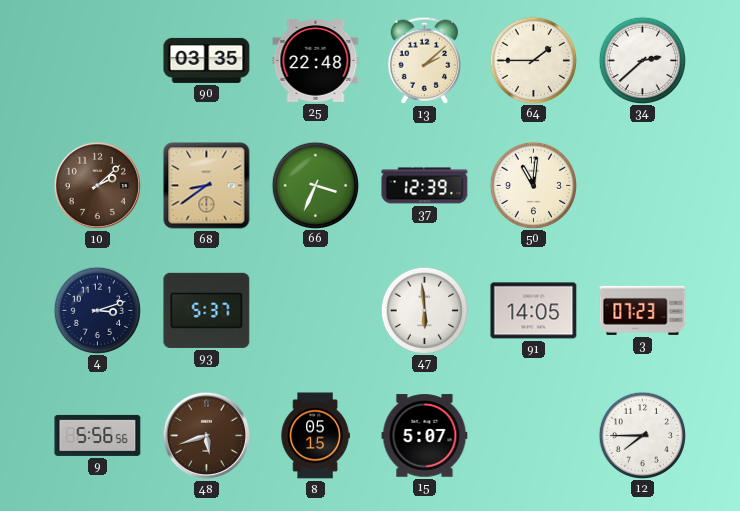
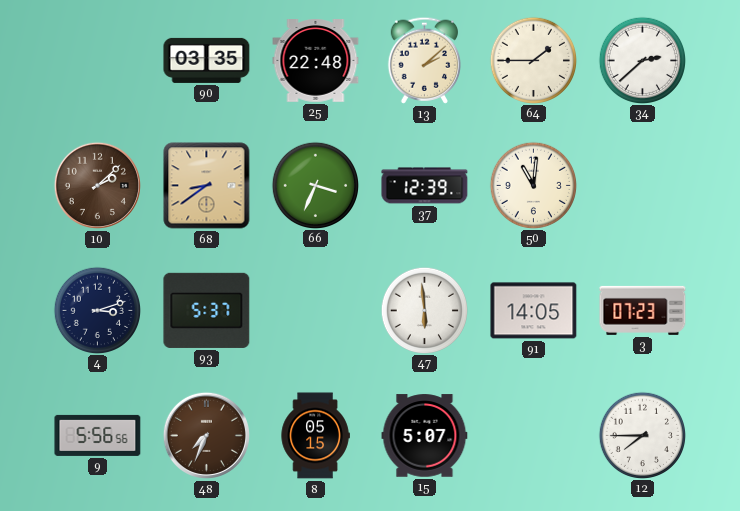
48: 5:42 -> 7:34 (206, 435)
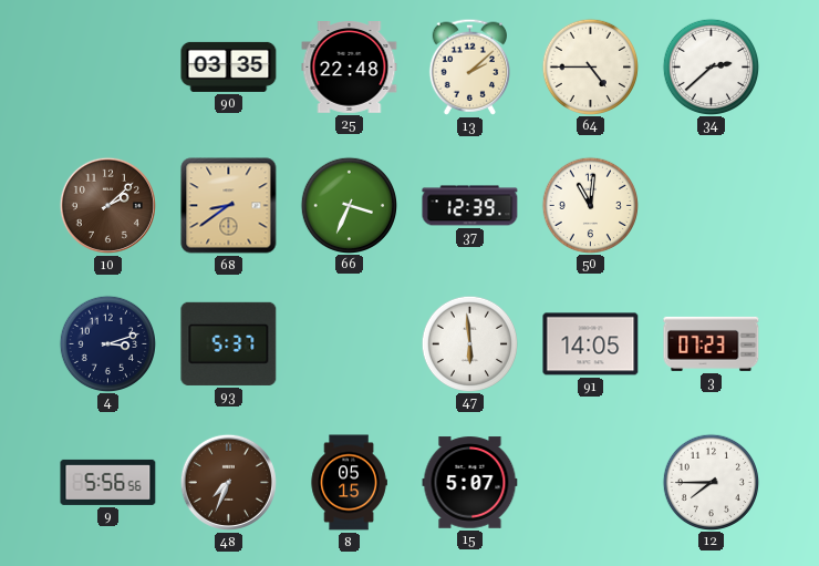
64: 1:45 -> 4:45 (590, 66)
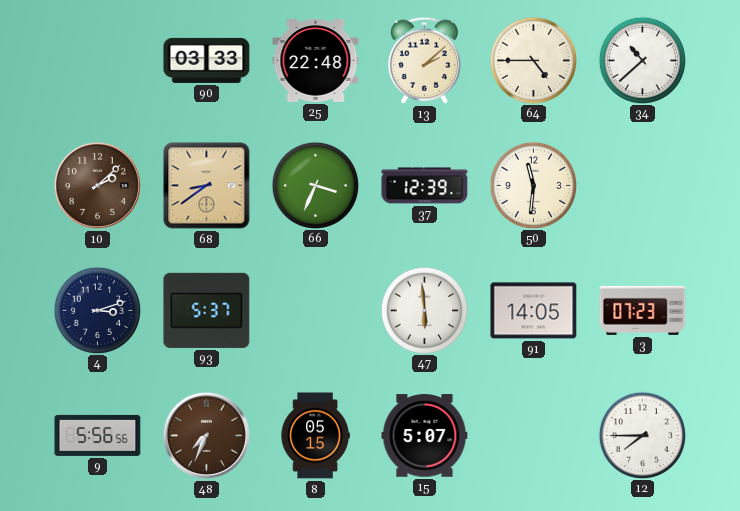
90: 03:35 -> 03:33 (207, 60)
34: 2:38 -> 10:38 (642, 60)
50: 11:01 -> 11:31 (533, 185)
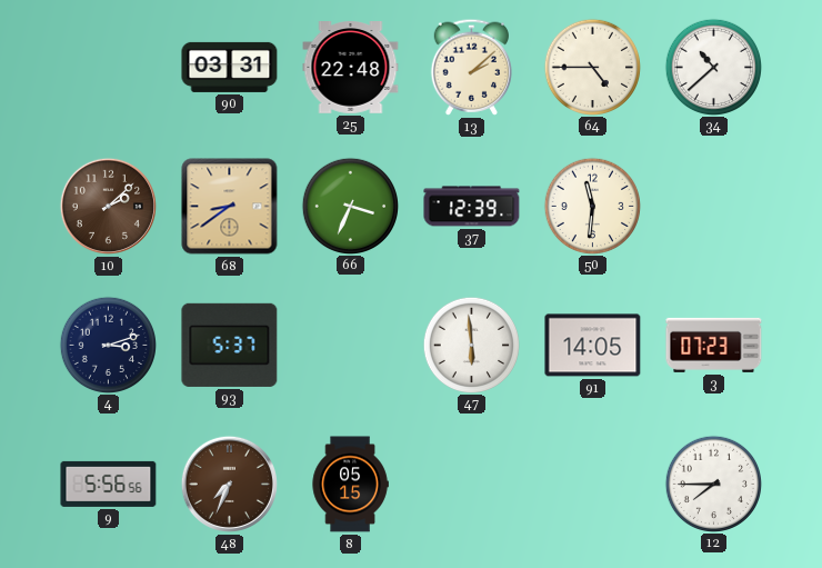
90: 03:33 -> 03:31 (230, 67)
15: 5:07 -> none (425, 436)
